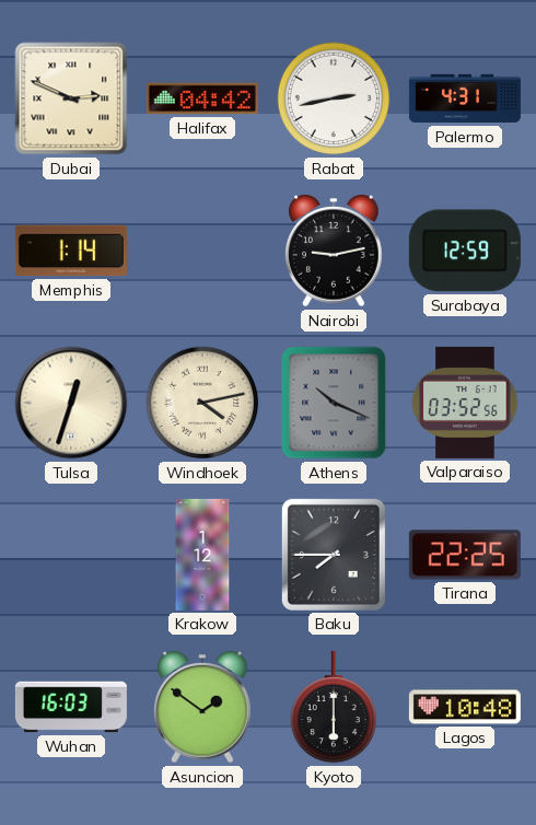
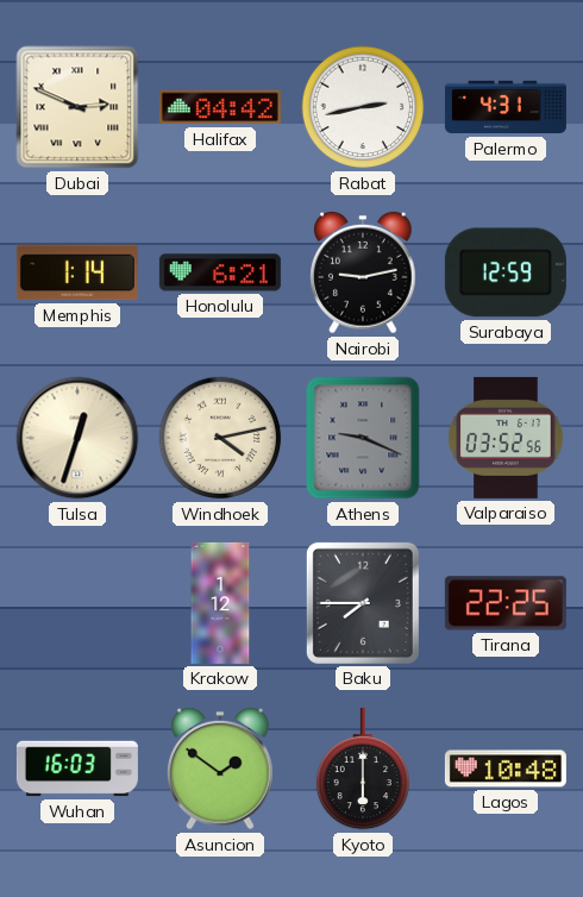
Honolulu: none -> 6:21 (220, 272)
Athens: 10:19 -> 9:19 (363, 438)
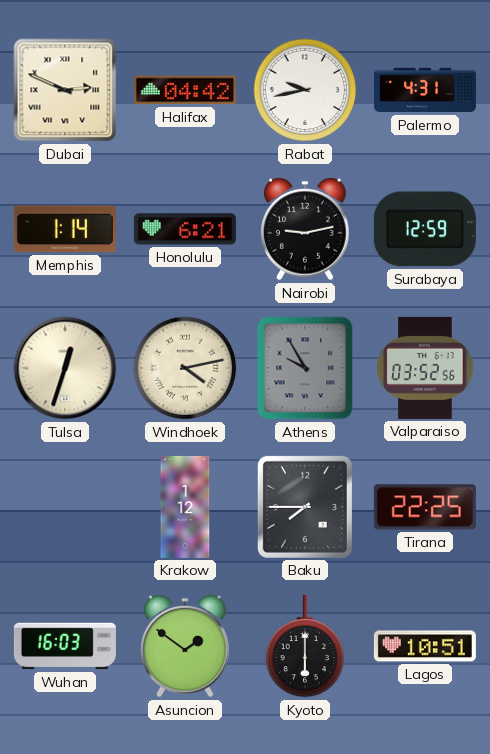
Rabat: 2:43 -> 9:43 (305, 90)
Athens: 9:19 -> 9:55 (305, 368)
Lagos: 10:48 -> 10:51 (425, 646)
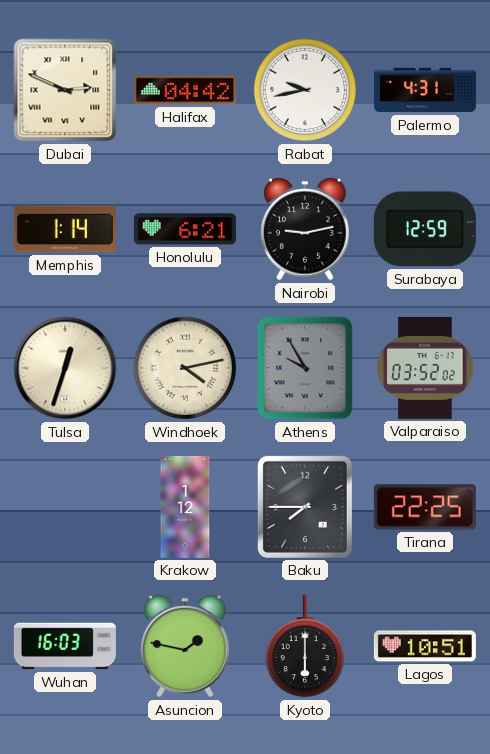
Valparaiso: 03:52:56 -> 03:52:02 (425, 368)
Asuncion: 1:51 -> 1:47 (185, 647)
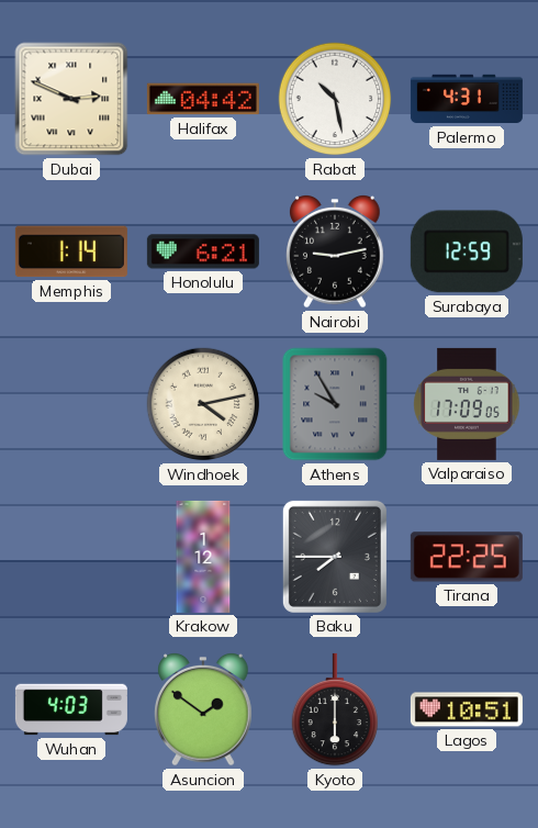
Rabat: 9:43 -> 10:28 (335, 99)
Tulsa: 12:33 -> none (65, 368)
Valparaiso: 03:52 -> 17:09 (467, 404)
Wuhan: 16:03 -> 4:03 (71, 709)
Asuncion: 1:47 -> 1:51 (203, 710)
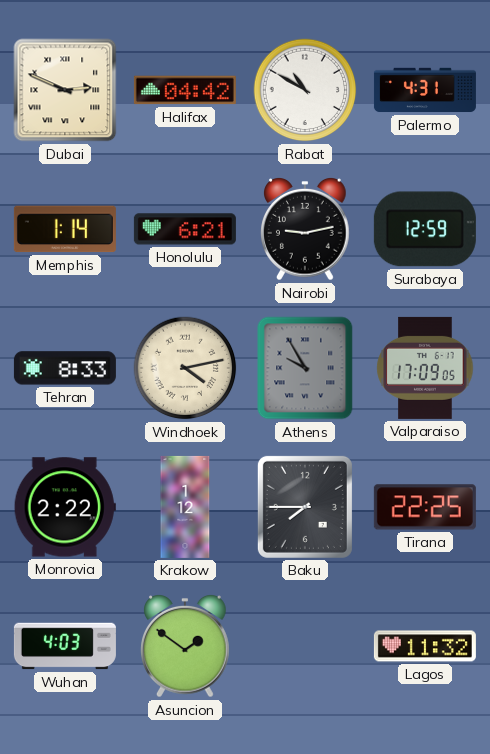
Rabat: 10:28 -> 10:50 (305, 90)
Tehran: none -> 8:33 (65, 368)
Monrovia: none -> 2:22 (65, 507)
Kyoto: 6:00 -> none (335, 709)
Lagos: 10:51 -> 11:32 (425, 646)
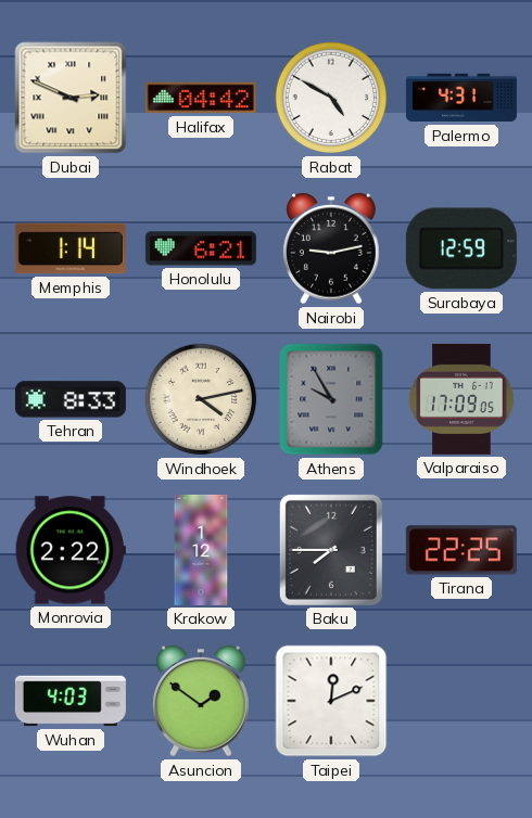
Rabat: 10:50 -> 4:50 (331, 98)
Taipei: none -> 12:11 (331, 701)
Lagos: 11:32 -> none (425, 646)
